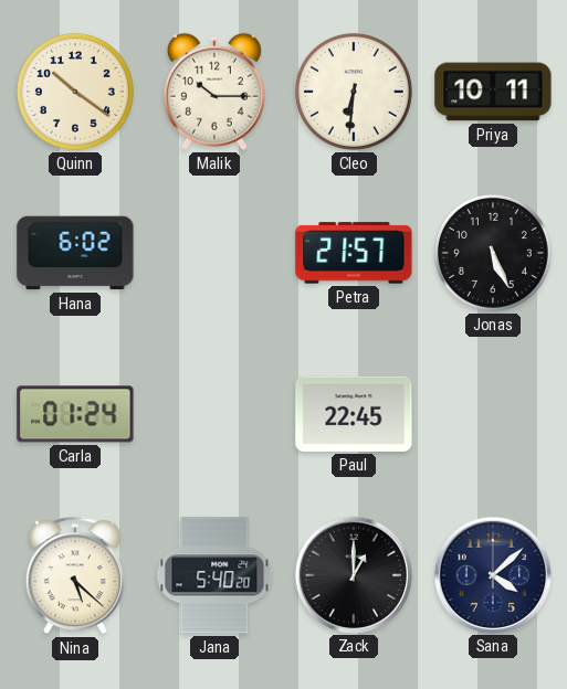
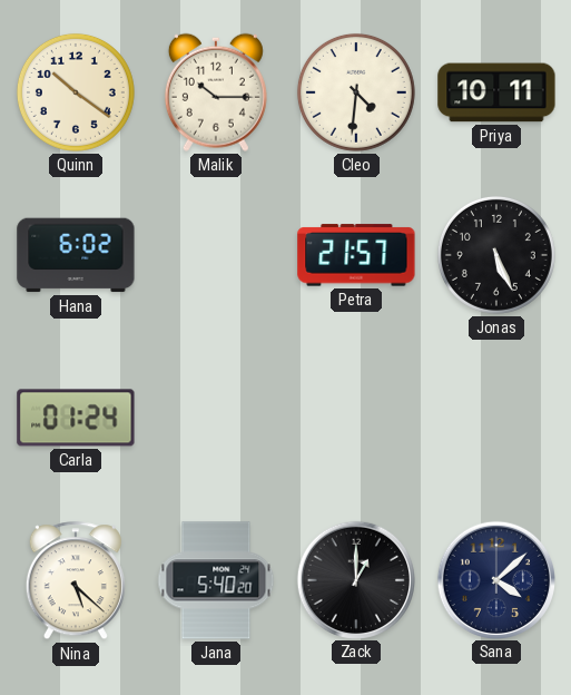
Cleo: 6:31 -> 4:31 (356, 92)
Paul: 22:45 -> none (354, 414)
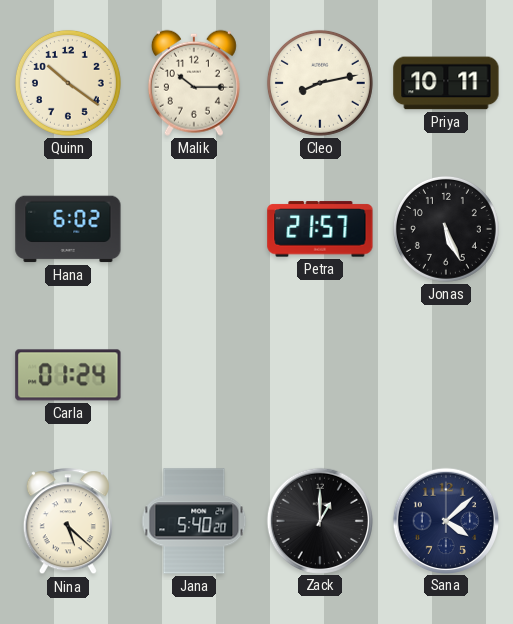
Cleo: 4:31 -> 8:13 (320, 83)
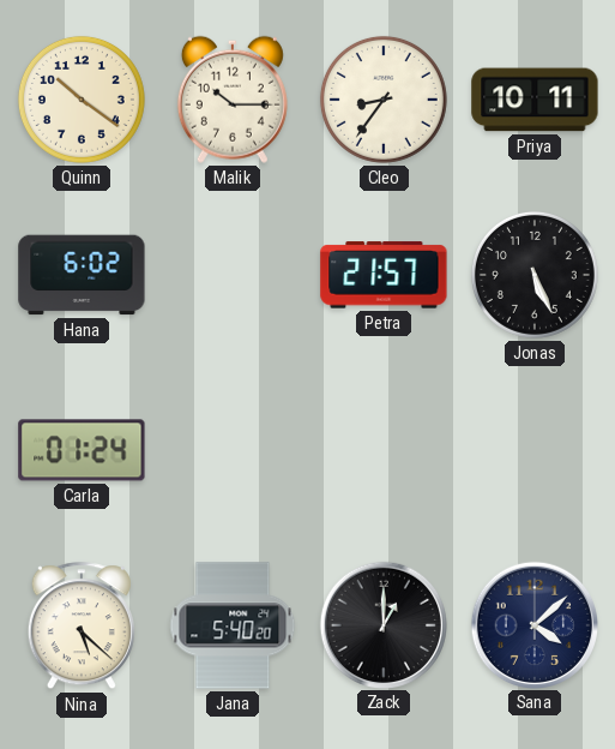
Cleo: 8:13 -> 8:36 (384, 100)
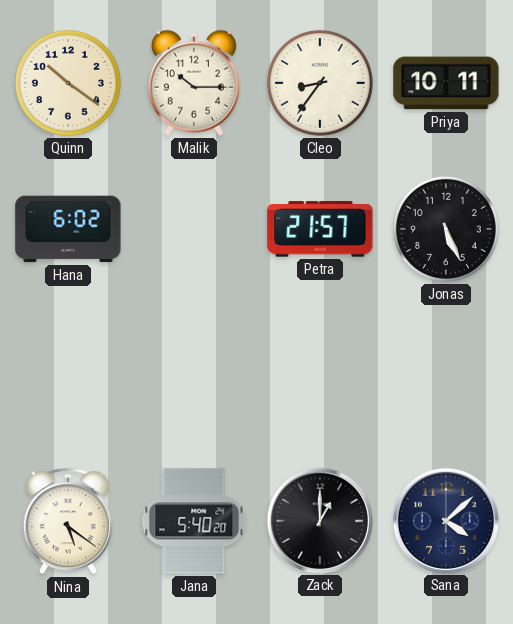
Carla: 01:24 -> none (82, 450)
Nina: 5:22 -> 5:21 (68, 522)
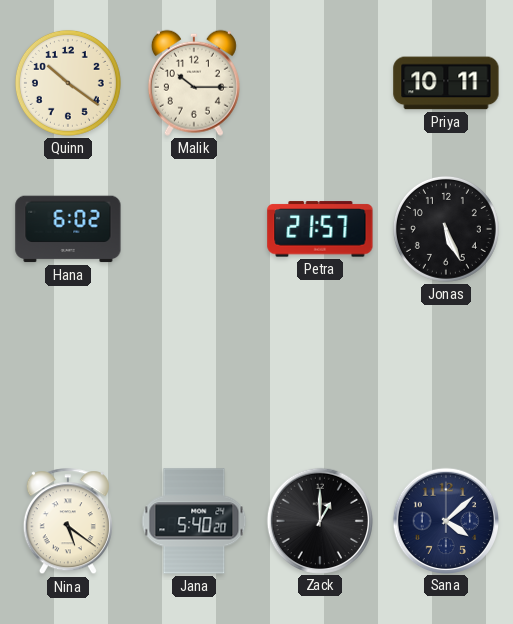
Cleo: 8:36 -> none (320, 83)
